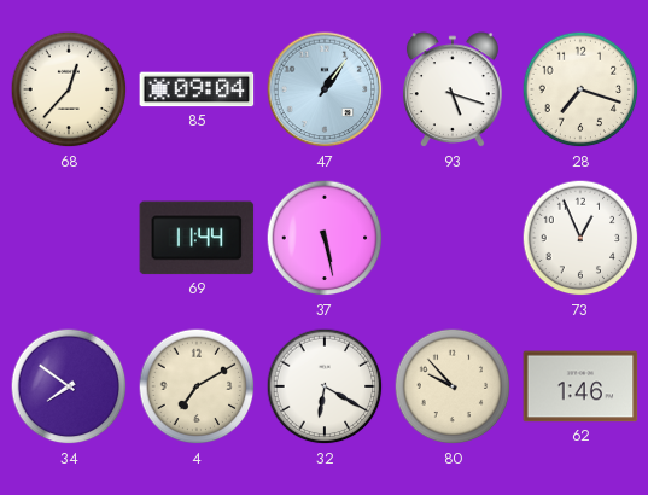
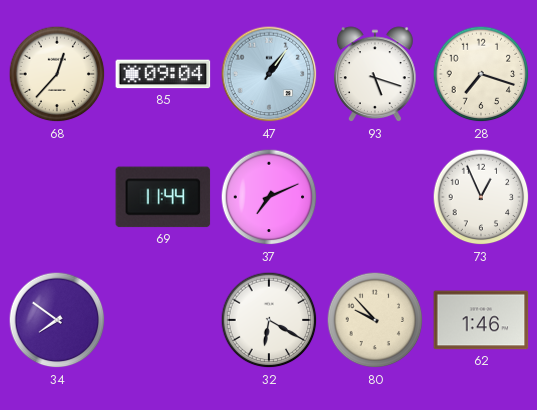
37: 5:28 -> 7:11 (269, 197)
4: 7:10 -> none (197, 386)
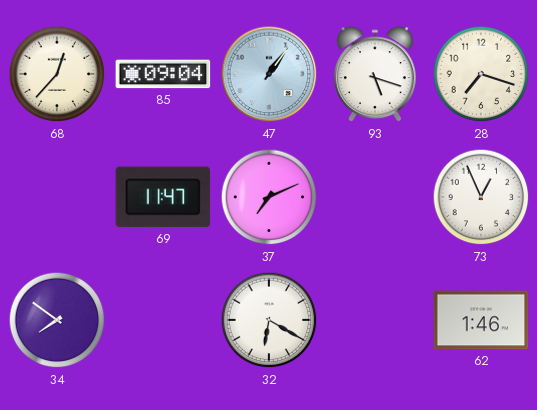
69: 11:44 -> 11:47 (163, 197)
80: 9:53 -> none (375, 320)
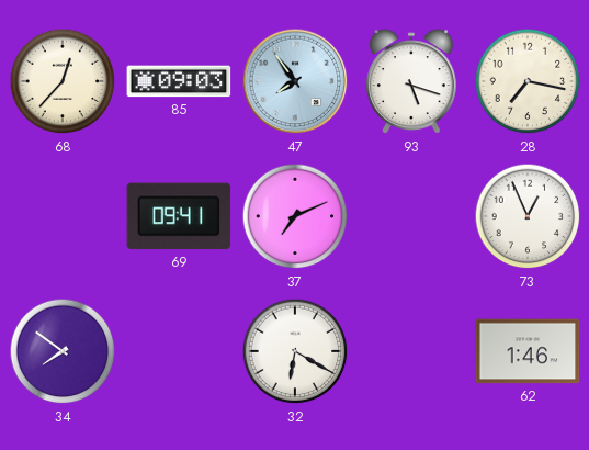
85: 09:04 -> 09:03 (179, 81)
47: 1:06 -> 7:54 (295, 81)
28: 7:18 -> 7:17 (528, 81)
69: 11:47 -> 09:41 (179, 216)
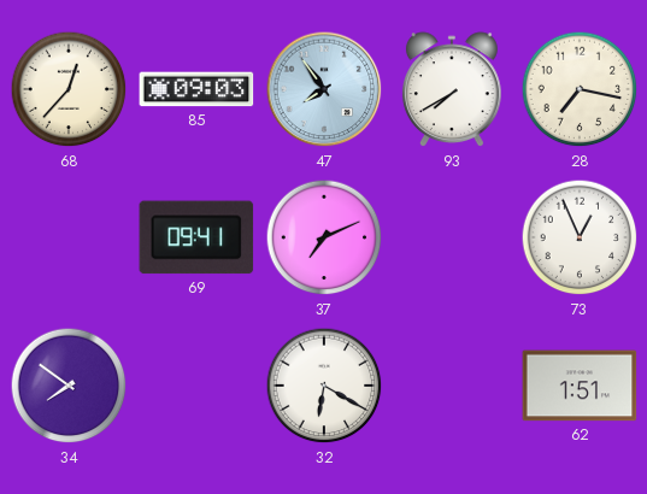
93: 5:18 -> 7:40 (452, 90)
62: 1:46 -> 1:51 (580, 386)
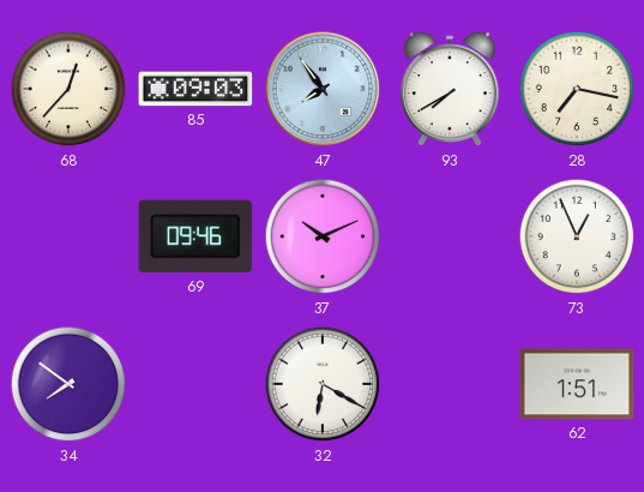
69: 09:41 -> 09:46 (195, 236)
37: 7:11 -> 10:11 (323, 236)
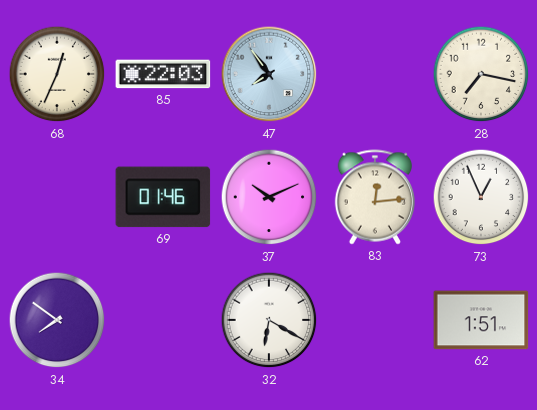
68: 12:37 -> 12:34 (57, 74)
85: 09:03 -> 22:03 (163, 74)
93: 7:40 -> none (450, 90)
69: 09:46 -> 01:46 (163, 197)
83: none -> 12:14 (374, 197)
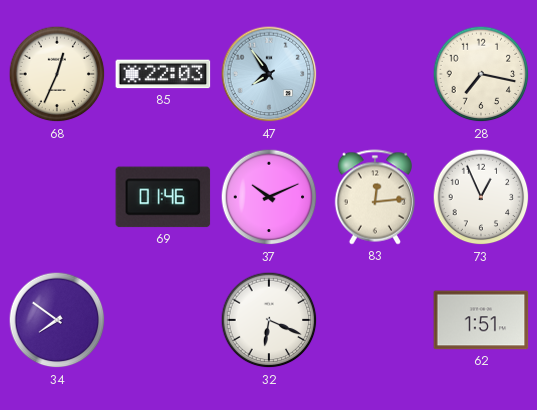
32: 6:20 -> 6:19 (269, 320)
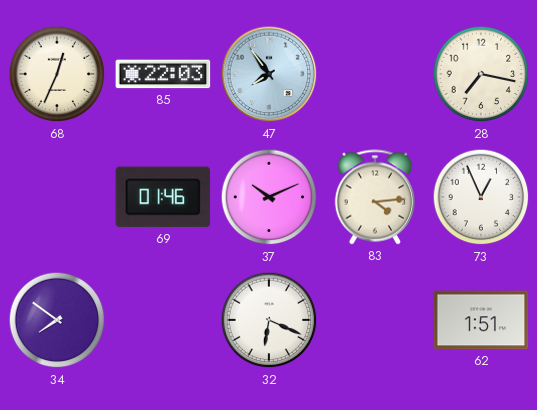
83: 12:14 -> 4:14 (374, 197)
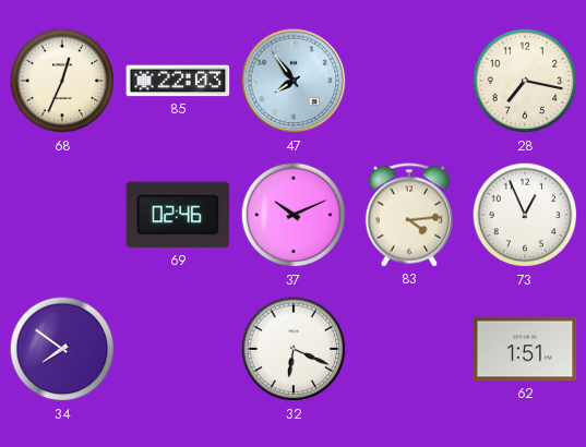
69: 01:46 -> 02:46 (178, 215)
